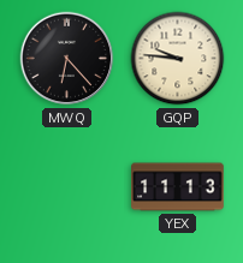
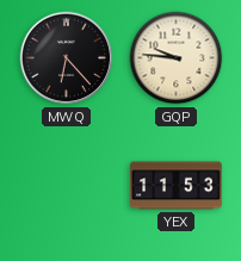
YEX: 11:13 -> 11:53 (177, 186)
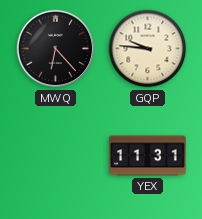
YEX: 11:53 -> 11:31 (148, 156)
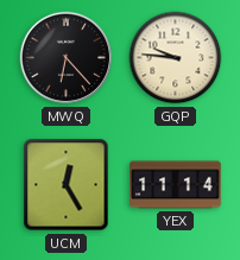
UCM: none -> 12:25 (67, 185)
YEX: 11:31 -> 11:14 (176, 185)
